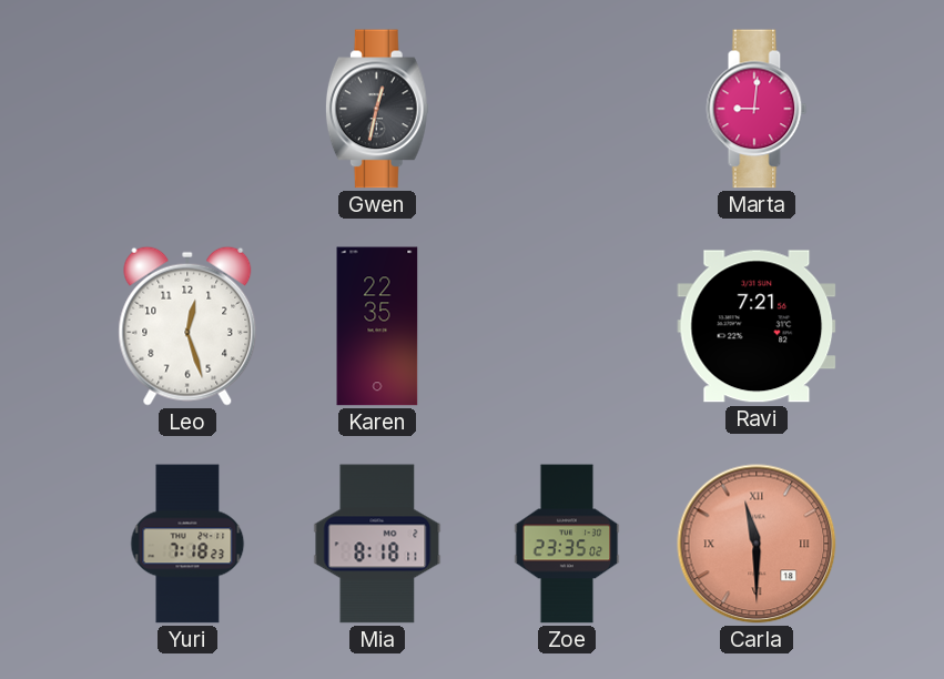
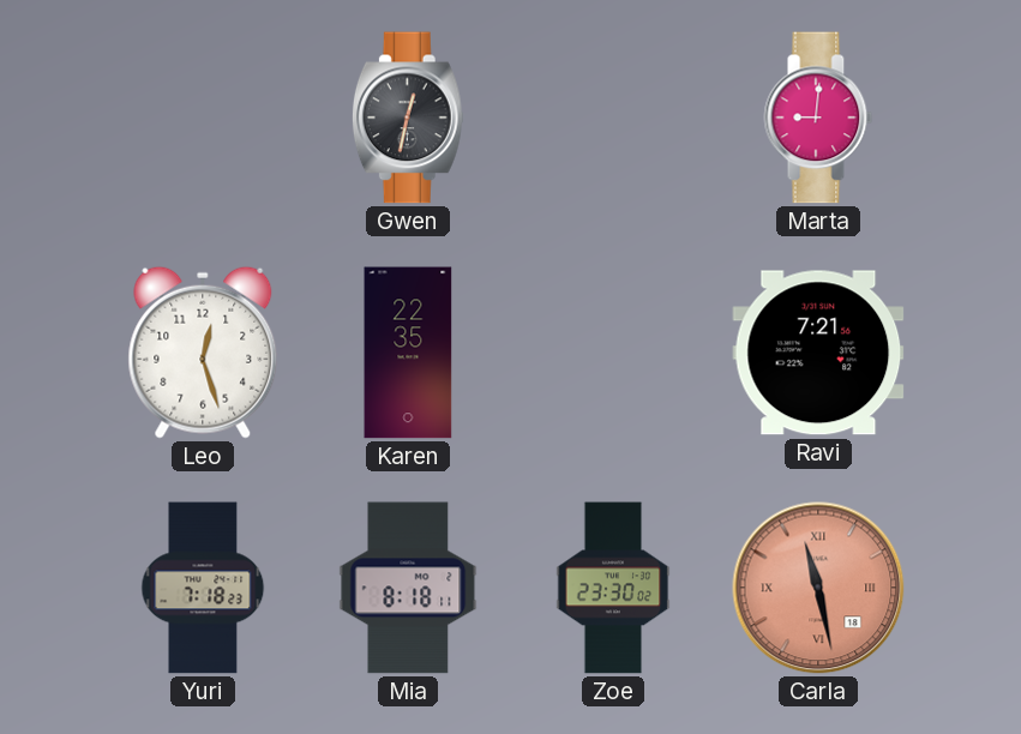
Zoe: 23:35 -> 23:30 (613, 588)
Carla: 11:30 -> 11:28 (818, 588)
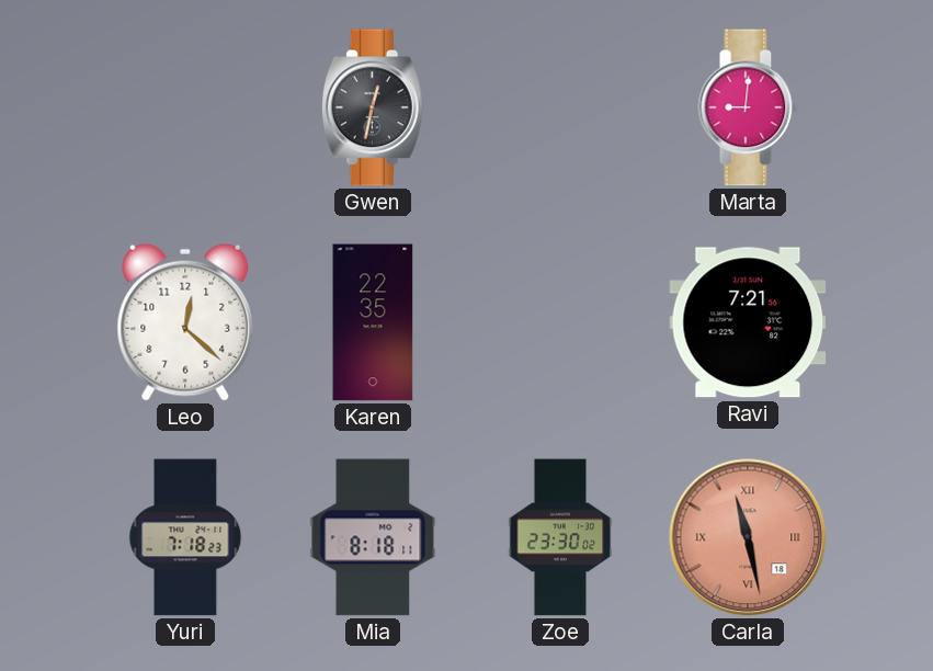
Leo: 12:27 -> 12:22 (185, 322)
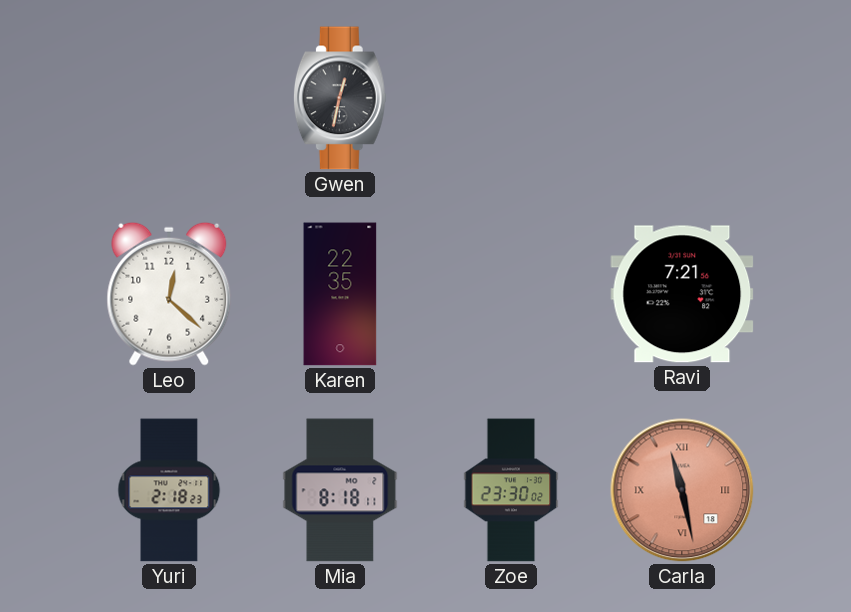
Marta: 9:01 -> none (748, 107)
Yuri: 7:18 -> 2:18 (169, 490)
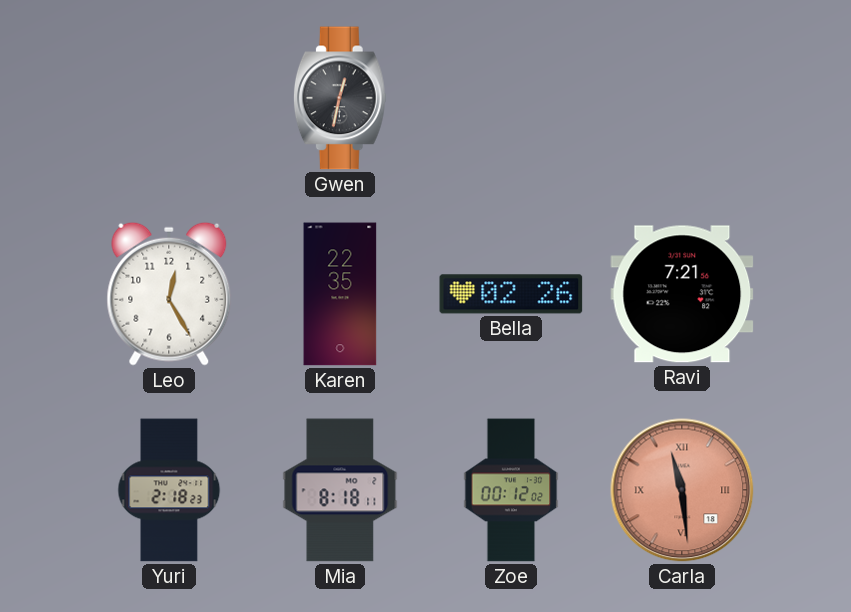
Leo: 12:22 -> 12:25 (169, 294)
Bella: none -> 02:26 (511, 294)
Zoe: 23:30 -> 00:12 (511, 490)
Carla: 11:28 -> 11:29 (682, 490)
